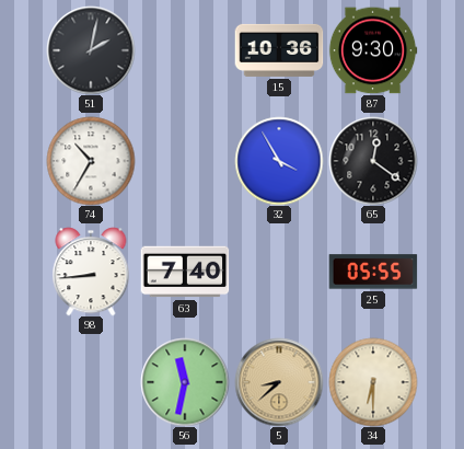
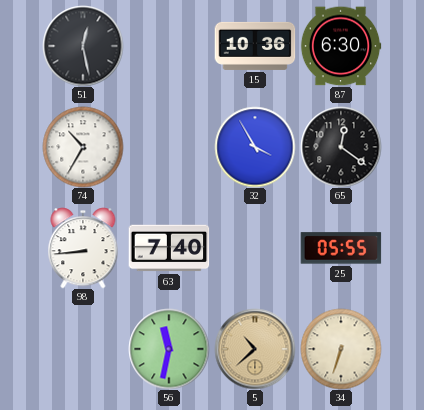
51: 2:02 -> 12:28 (83, 46)
87: 9:30 -> 6:30 (341, 46)
5: 8:38 -> 10:38 (255, 349)
34: 6:30 -> 6:33 (341, 349)
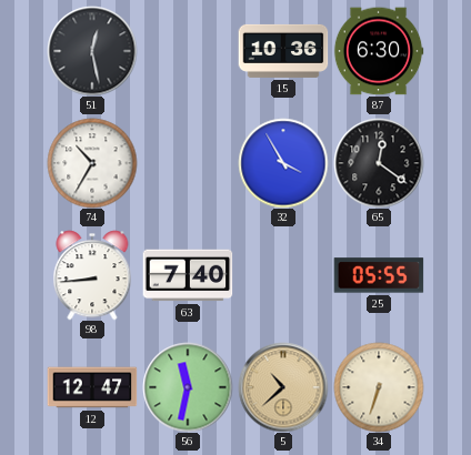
12: none -> 12:47 (92, 387)
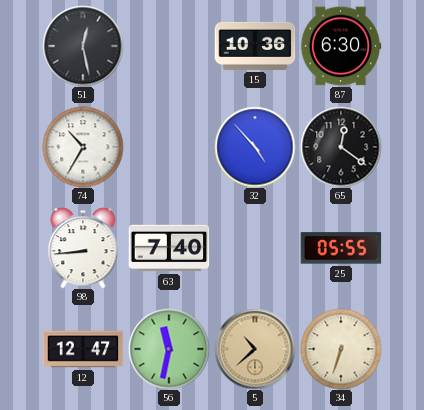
32: 3:55 -> 4:53 (255, 147)
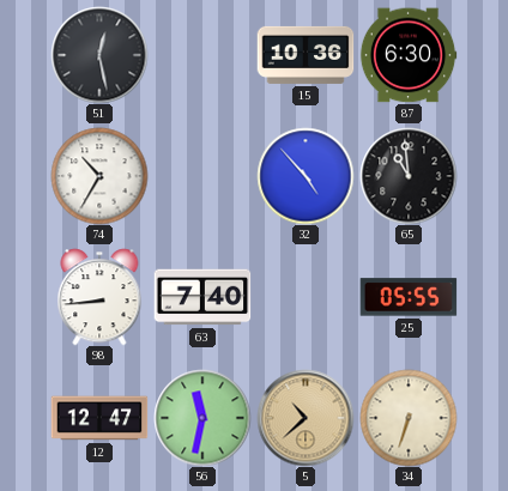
65: 12:21 -> 10:59 (409, 176)
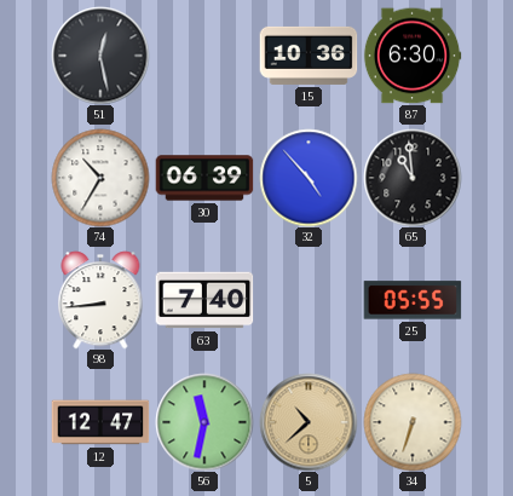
30: none -> 06:39 (204, 178)
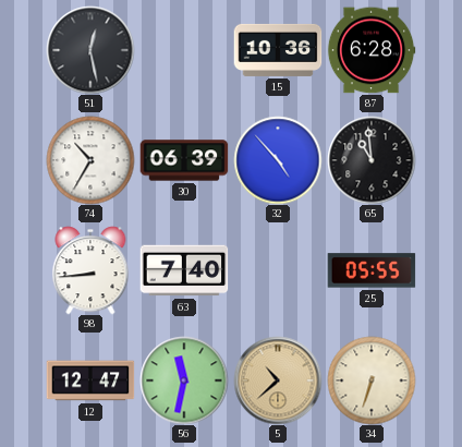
87: 6:30 -> 6:28 (372, 50)
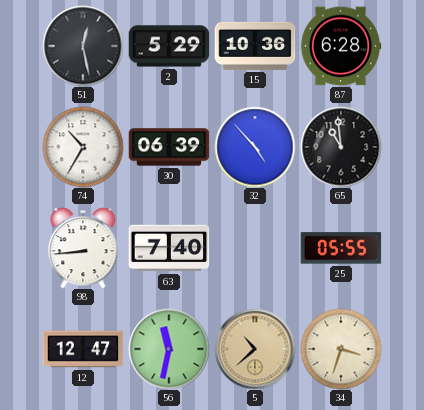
2: none -> 5:29 (169, 46)
34: 6:33 -> 3:33 (341, 349)
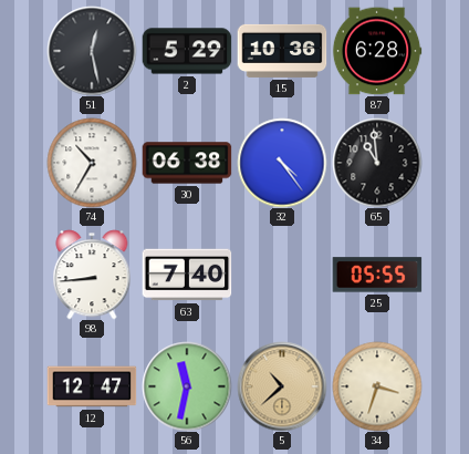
30: 06:39 -> 06:38 (187, 163)
32: 4:53 -> 4:24 (282, 163)
